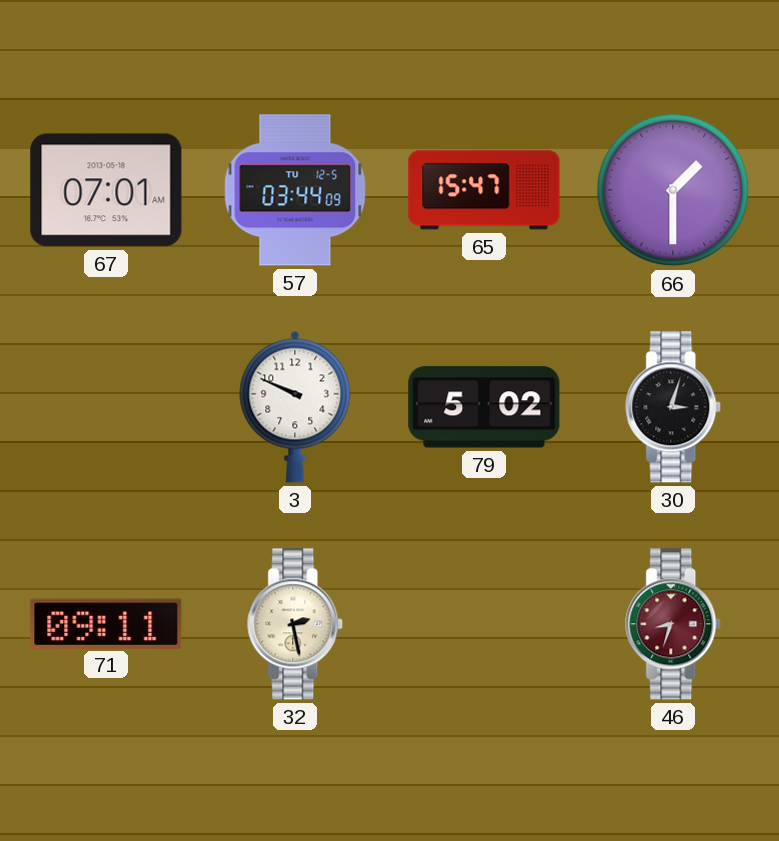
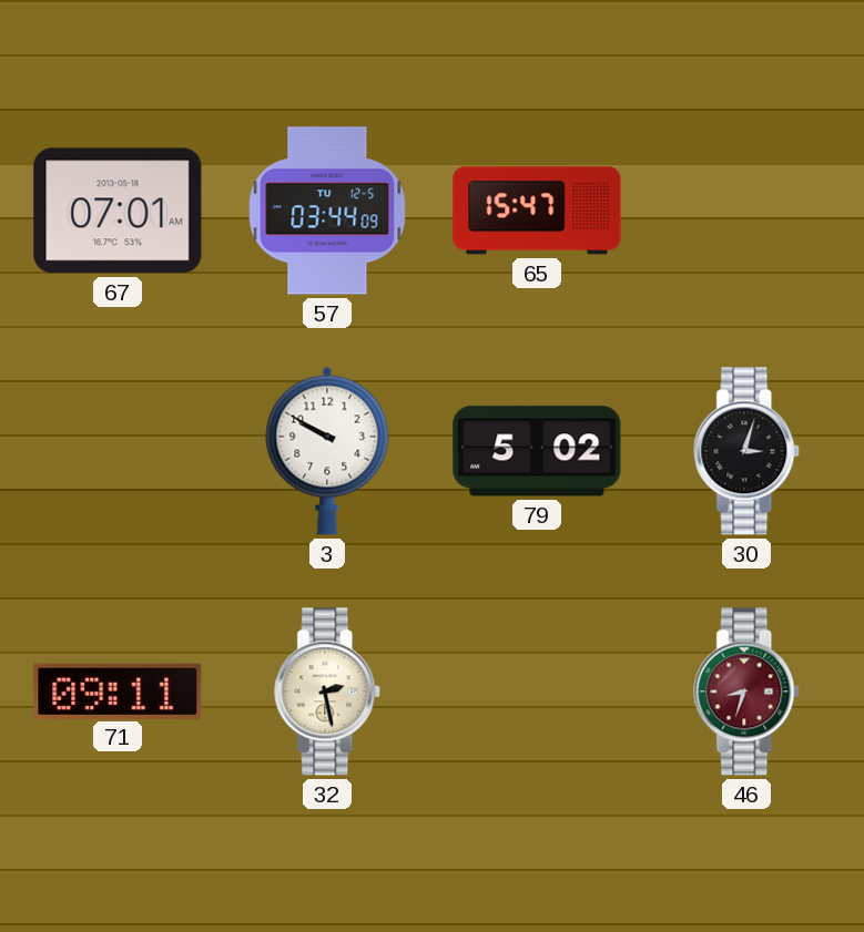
66: 1:30 -> none (673, 190)
3: 9:49 -> 9:50 (327, 451)
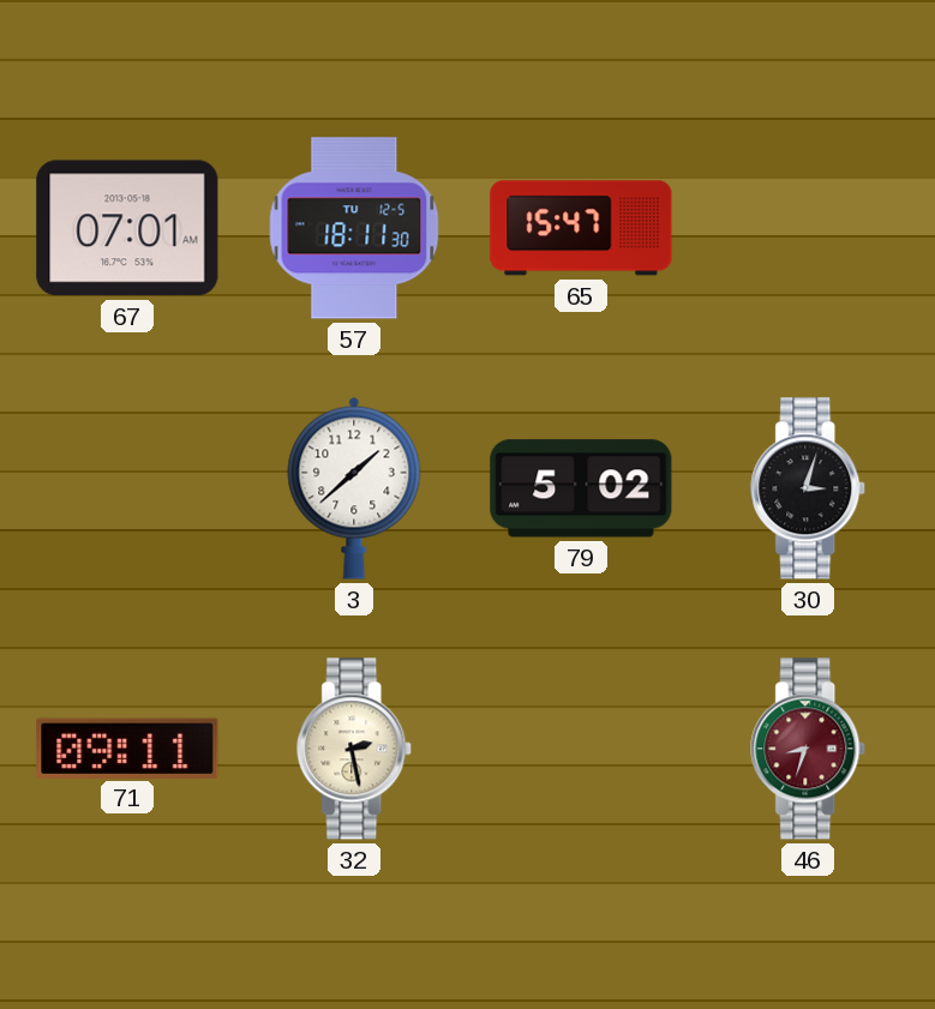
57: 03:44 -> 18:11 (354, 228)
3: 9:50 -> 1:38 (354, 488)
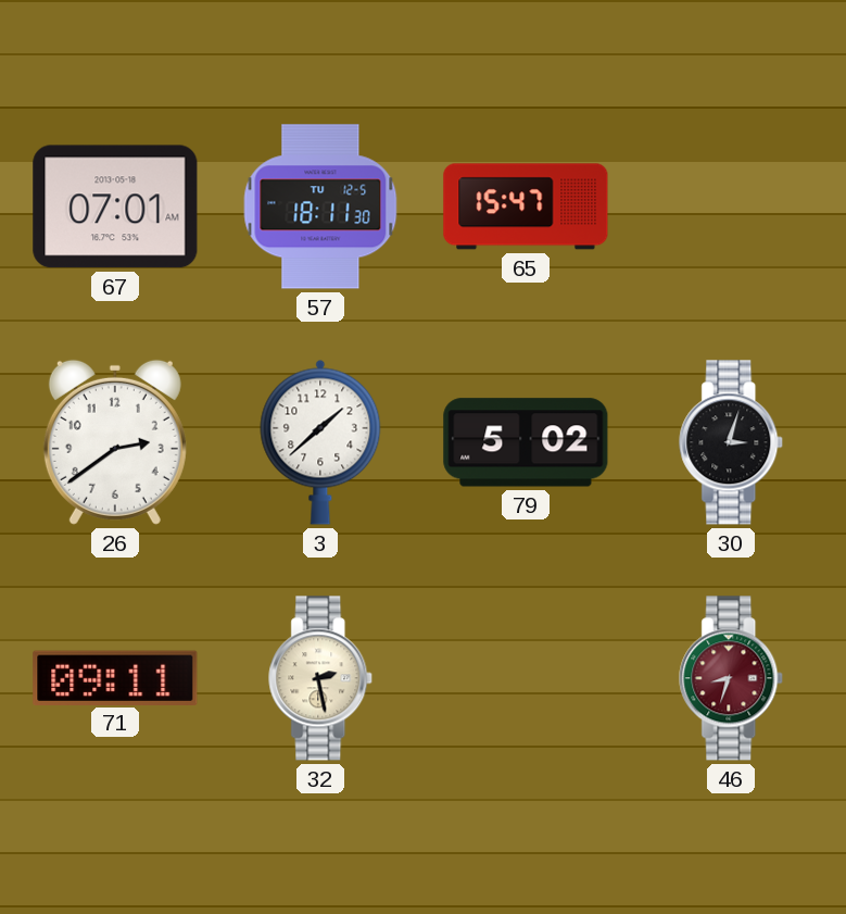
26: none -> 2:39 (115, 442)
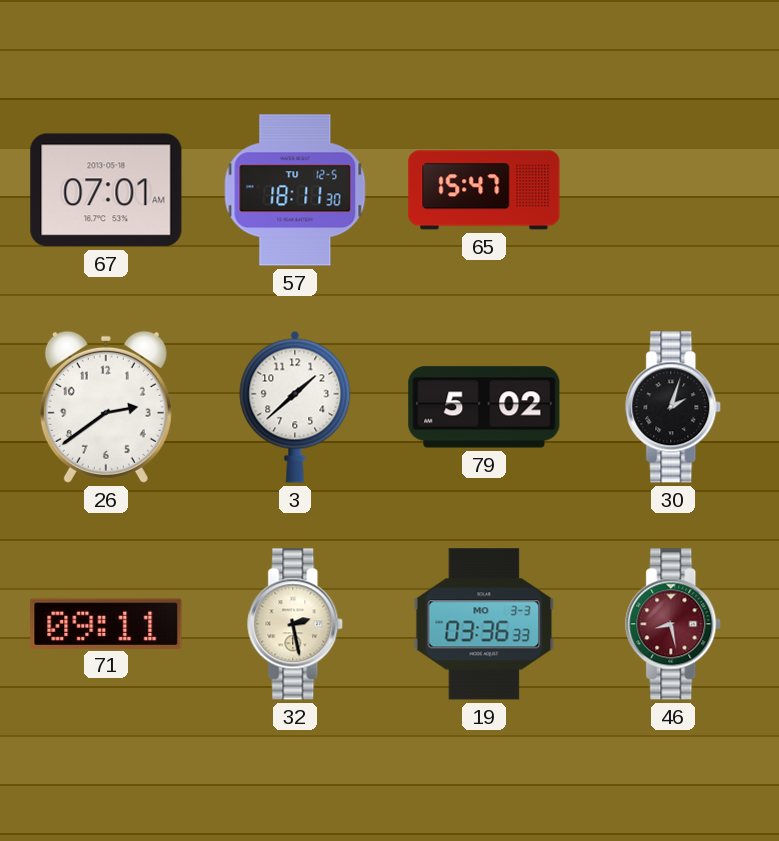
30: 3:03 -> 2:03 (674, 407)
19: none -> 03:36 (484, 624)
46: 8:33 -> 8:28 (674, 624)
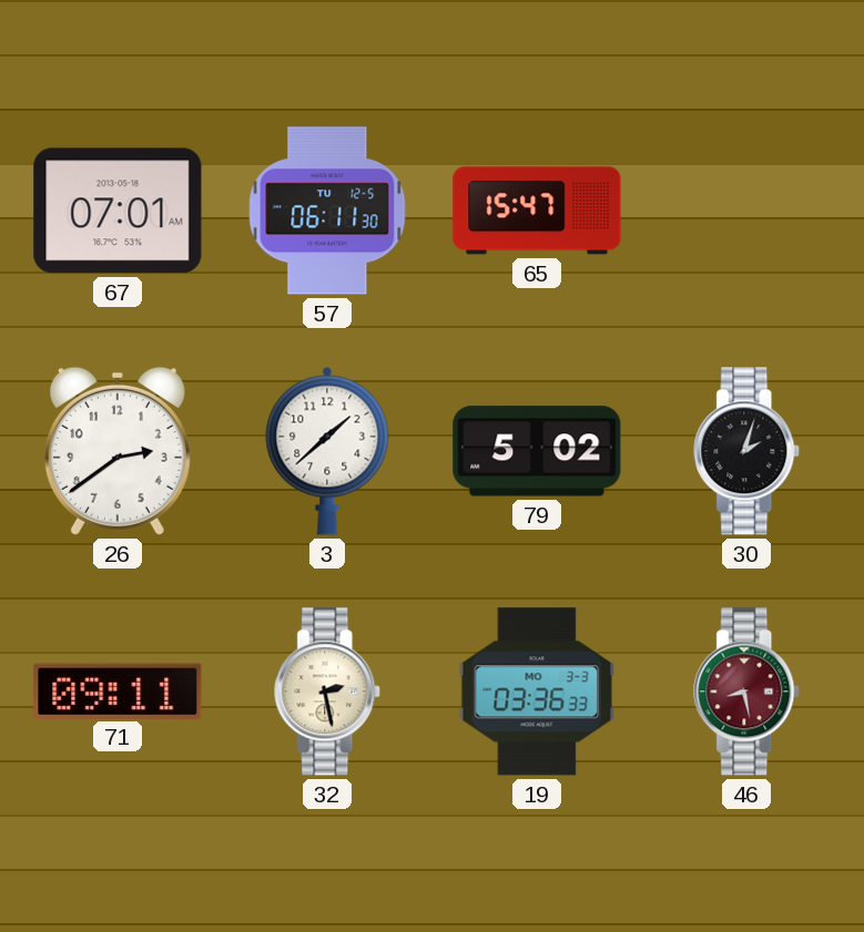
57: 18:11 -> 06:11 (327, 211)
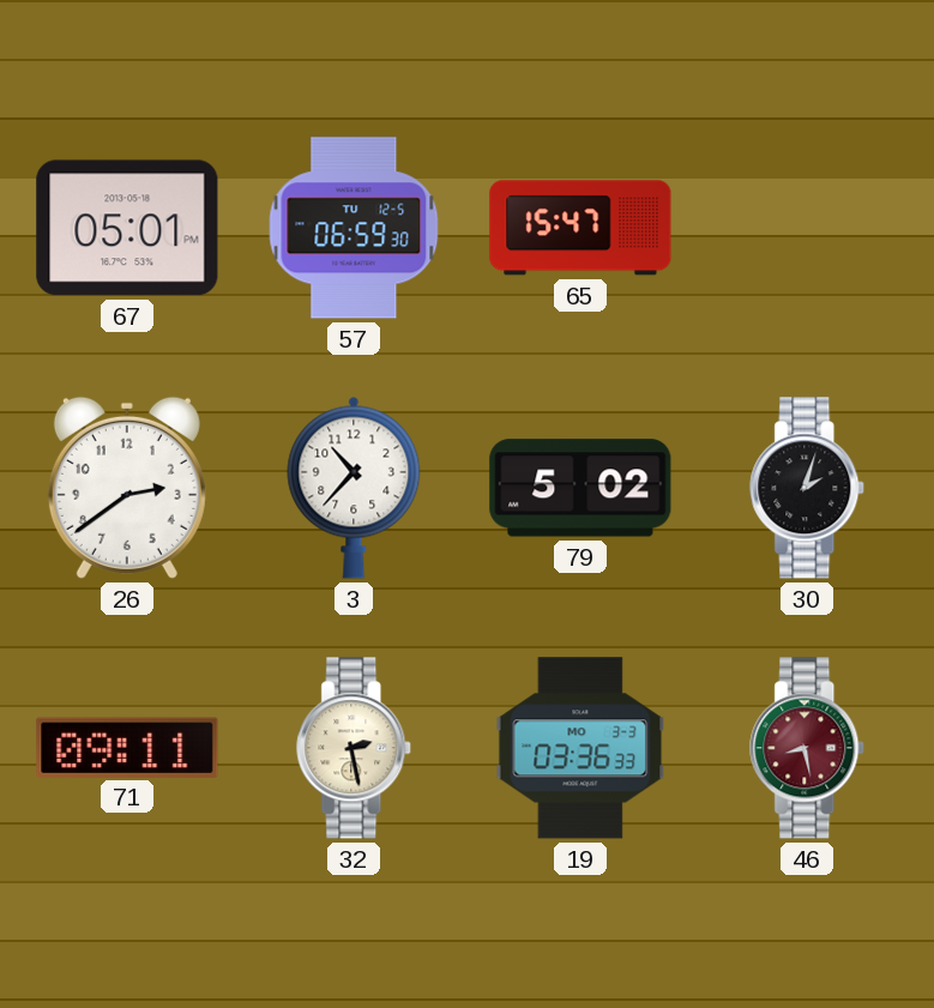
67: 07:01 -> 05:01 (127, 228)
57: 06:11 -> 06:59 (354, 228)
3: 1:38 -> 10:37 (354, 488)
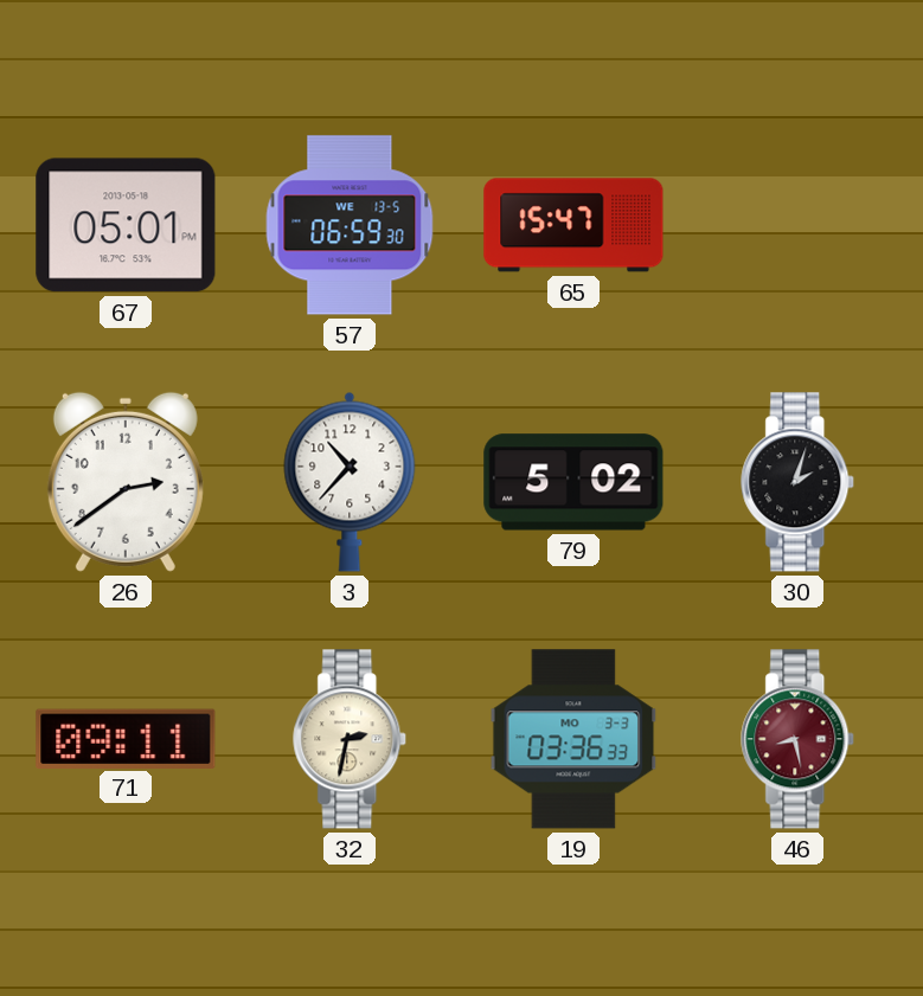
57 date: TU 12-5 -> WE 13-5 (350, 225)
32: 2:28 -> 2:32 (351, 739)
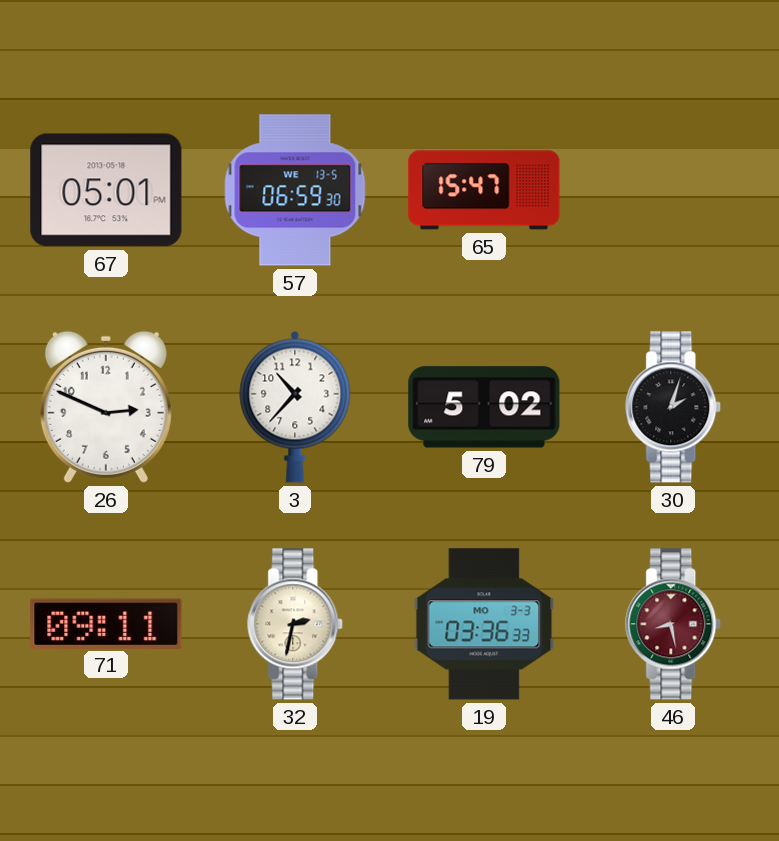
26: 2:39 -> 2:49 (106, 407)
